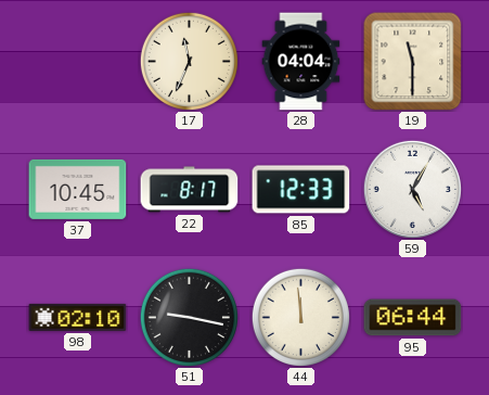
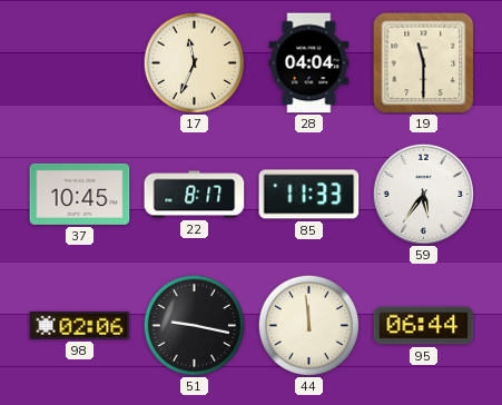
85: 12:33 -> 11:33 (309, 195)
59: 5:05 -> 5:36 (423, 194)
98: 02:10 -> 02:06 (80, 325)
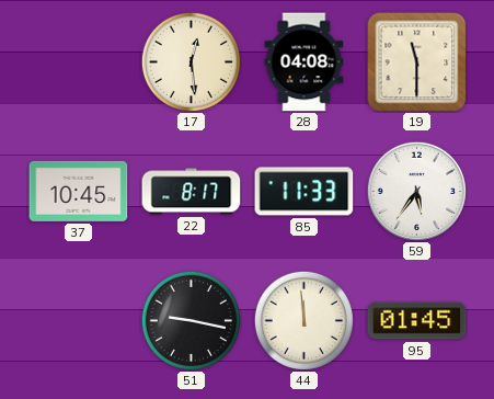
17: 11:34 -> 12:29 (191, 61)
28: 04:04 -> 04:08 (305, 62)
98: 02:06 -> none (80, 325)
95: 06:44 -> 01:45 (417, 321)
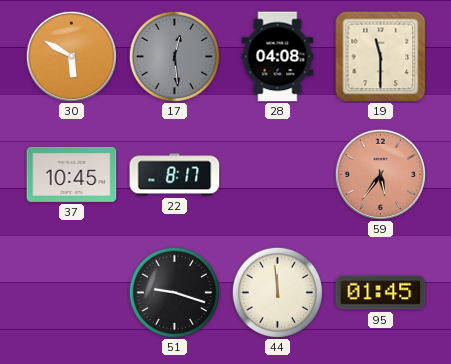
30: none -> 5:50 (71, 56)
17 dial: cream -> grey (174, 56)
85: 11:33 -> none (305, 192)
59 dial: white -> salmon (380, 174)
51: 9:17 -> 9:18 (174, 292)
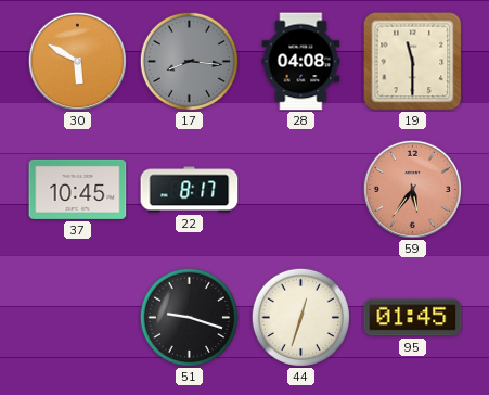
17: 12:29 -> 8:16 (189, 61)
44: 11:59 -> 12:33 (300, 317)
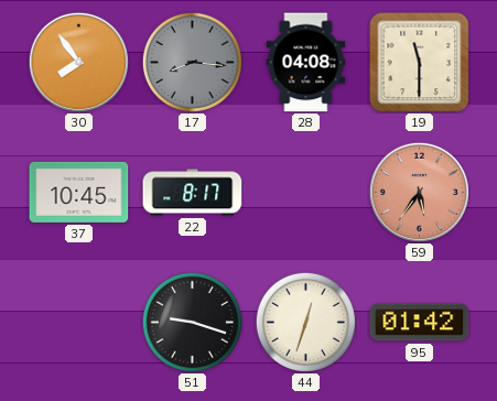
30: 5:50 -> 7:54 (78, 62)
95: 01:45 -> 01:42 (420, 323)
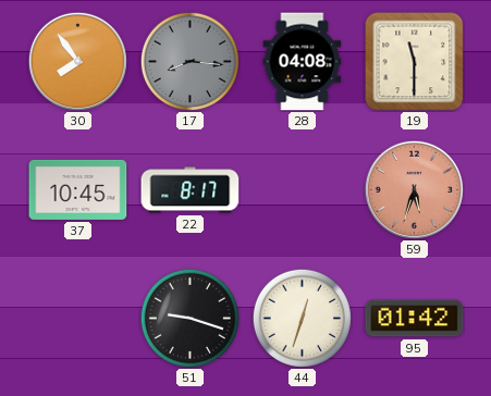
59: 5:36 -> 5:33 (414, 189)
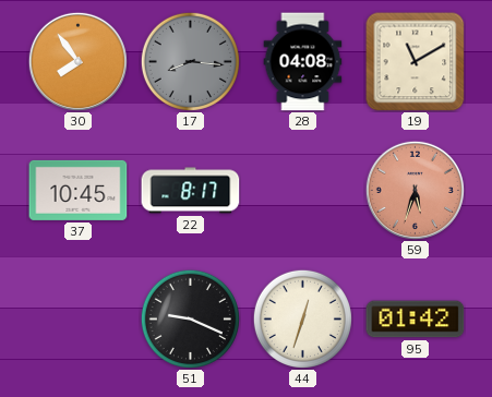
19: 11:30 -> 11:10 (416, 62)
51: 9:18 -> 9:19 (190, 318)
